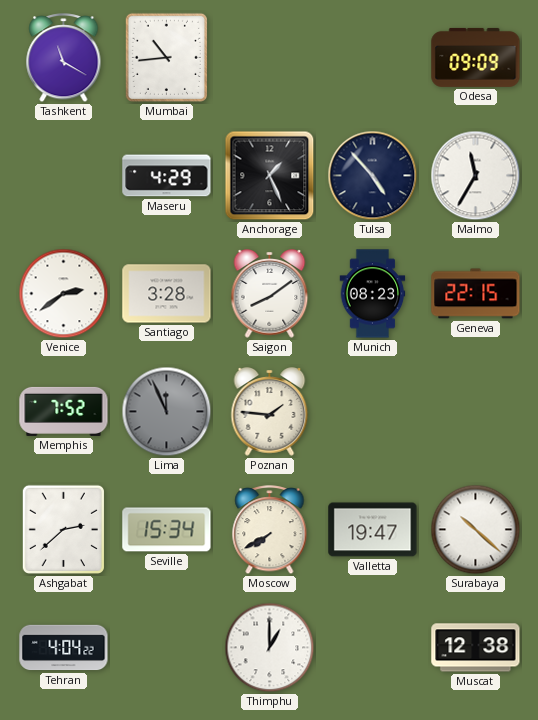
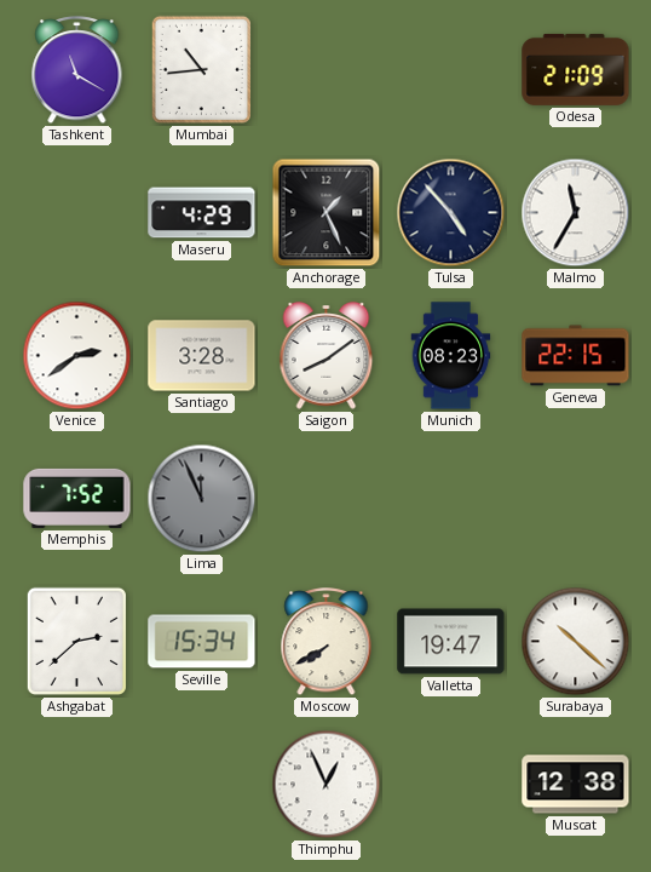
Odesa: 09:09 -> 21:09 (576, 69)
Poznan: 1:46 -> none (270, 412)
Tehran: 4:04 -> none (64, 648)
Thimphu: 1:00 -> 12:56 (327, 785)
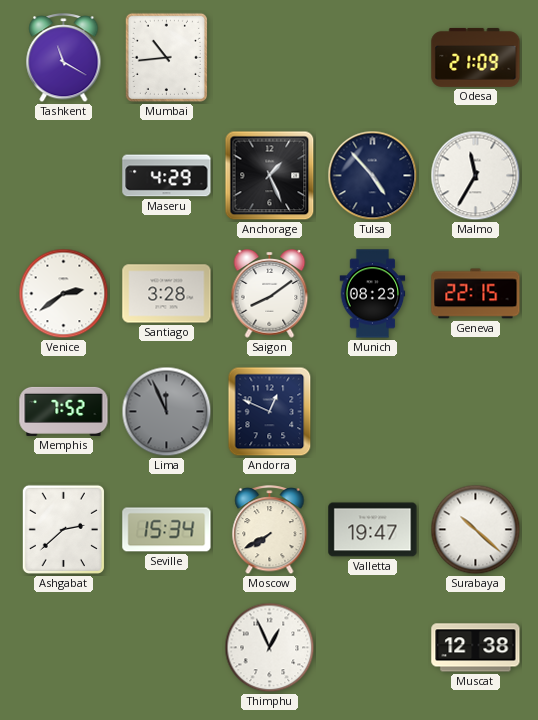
Andorra: none -> 12:49 (270, 412)
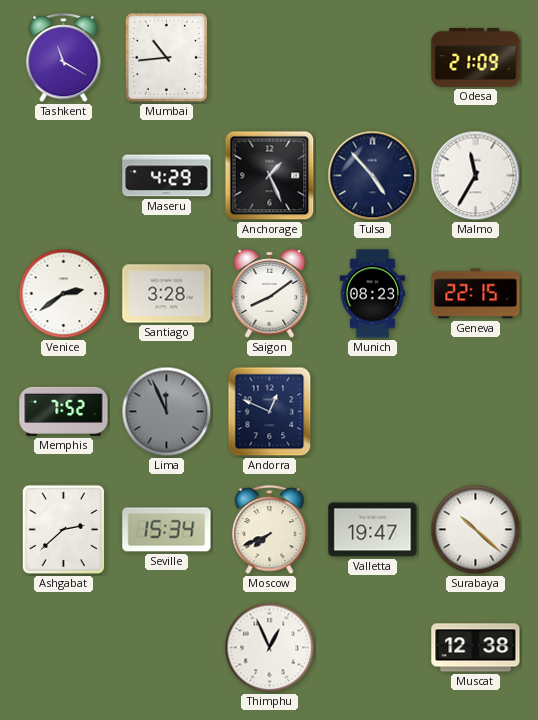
Moscow: 7:40 -> 7:41 (270, 530)
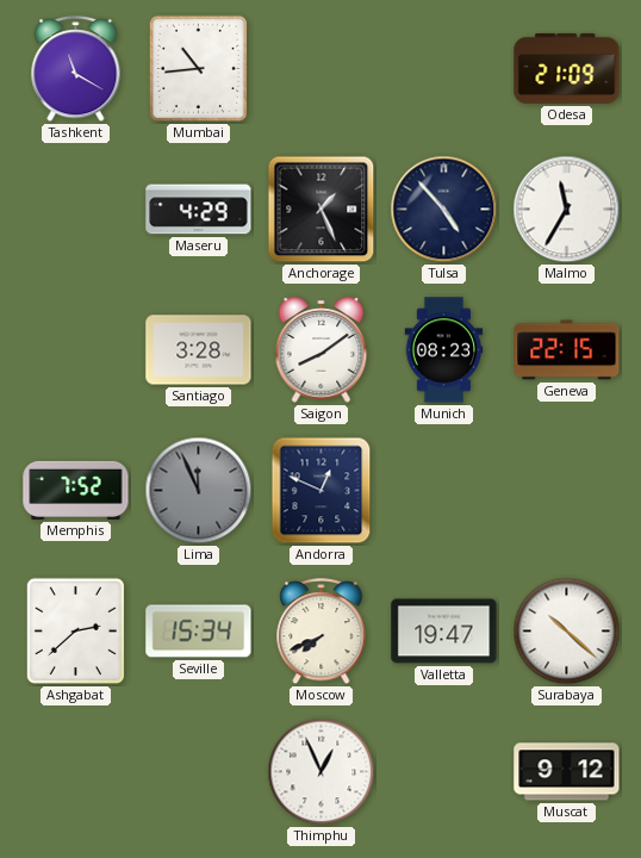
Venice: 2:39 -> none (64, 294)
Muscat: 12:38 -> 9:12 (567, 772)
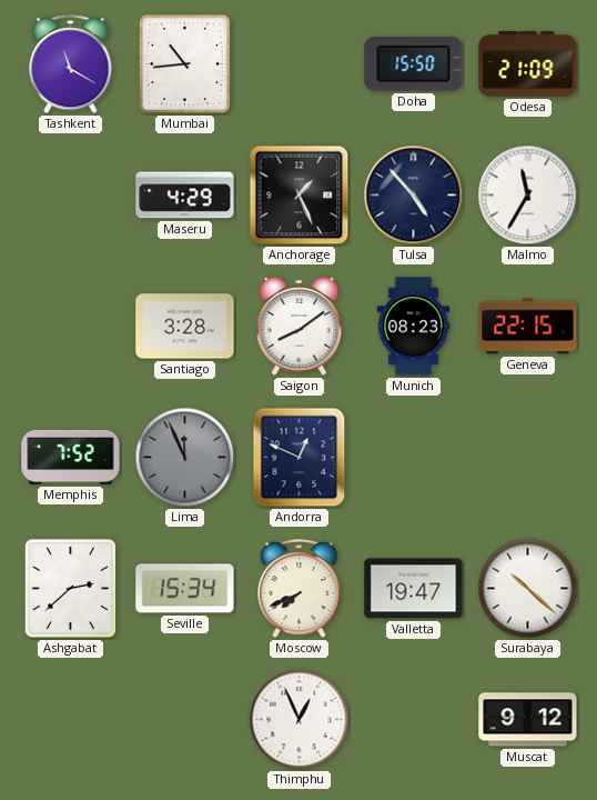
Doha: none -> 15:50 (414, 63)
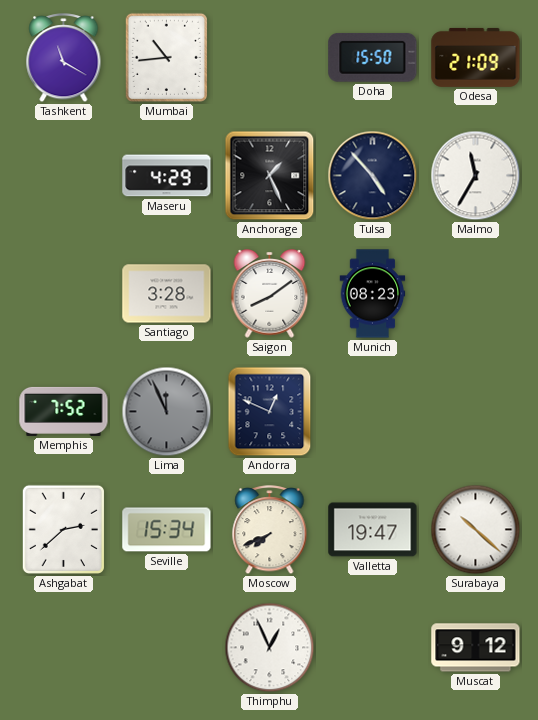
Geneva: 22:15 -> none (528, 327)
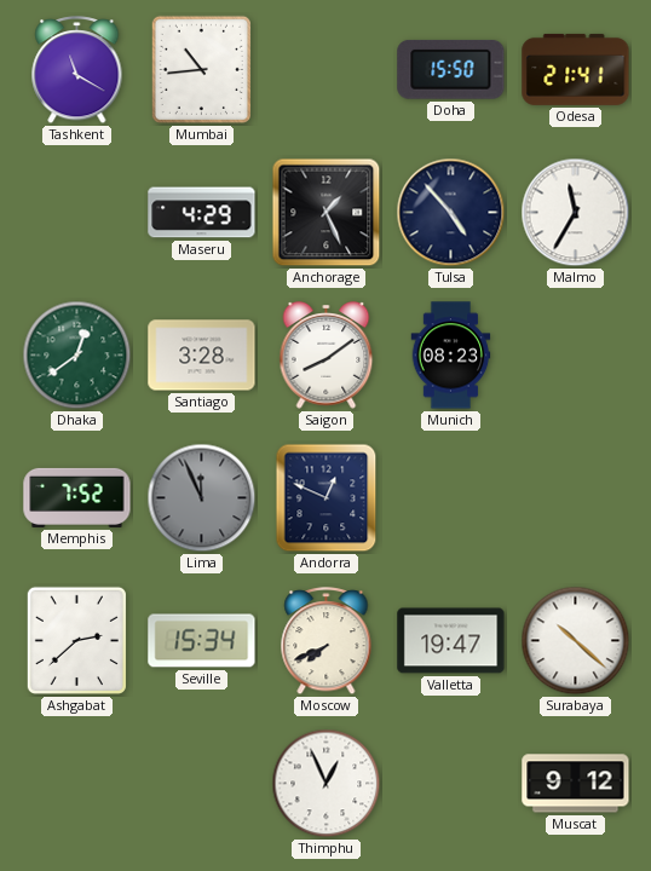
Odesa: 21:09 -> 21:41 (576, 69)
Dhaka: none -> 12:39 (77, 356)
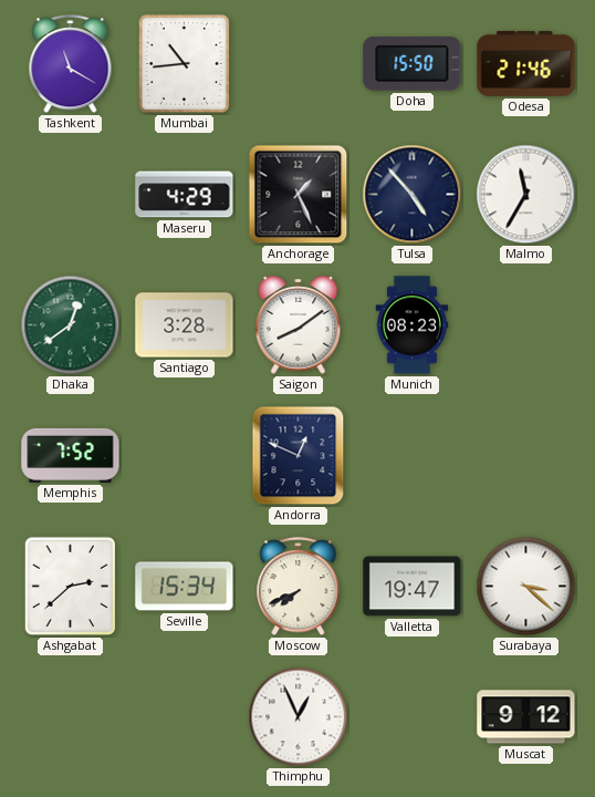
Odesa: 21:41 -> 21:46 (526, 63)
Lima: 11:56 -> none (202, 498)
Surabaya: 10:22 -> 3:22 (526, 587)
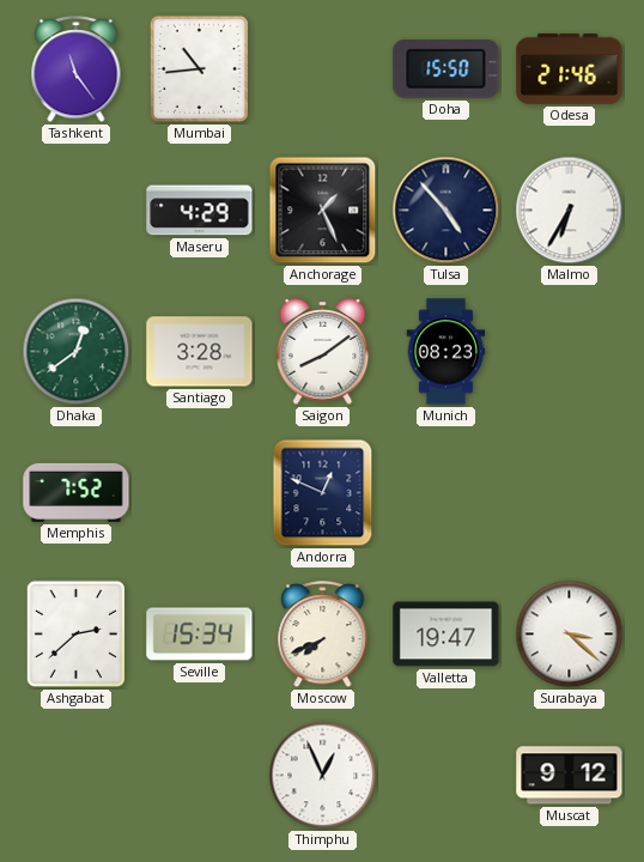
Tashkent: 11:20 -> 11:24 (77, 69)
Malmo: 11:35 -> 6:35 (570, 211)
